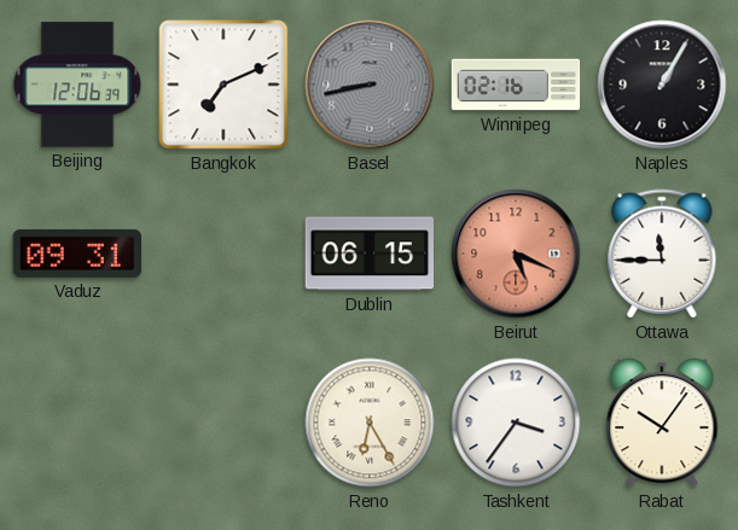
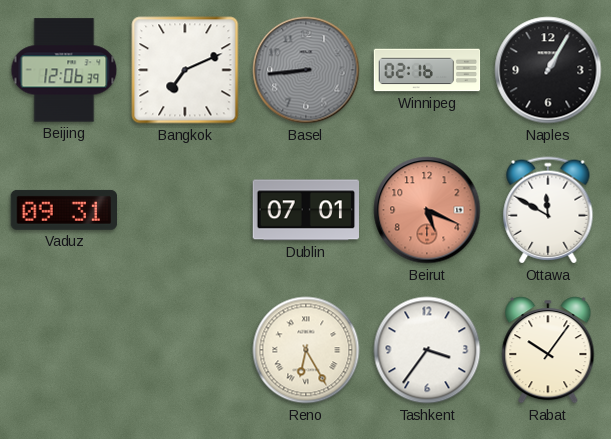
Basel: 8:43 -> 8:44 (306, 70)
Dublin: 06:15 -> 07:01 (306, 210)
Ottawa: 11:45 -> 11:50 (548, 210)
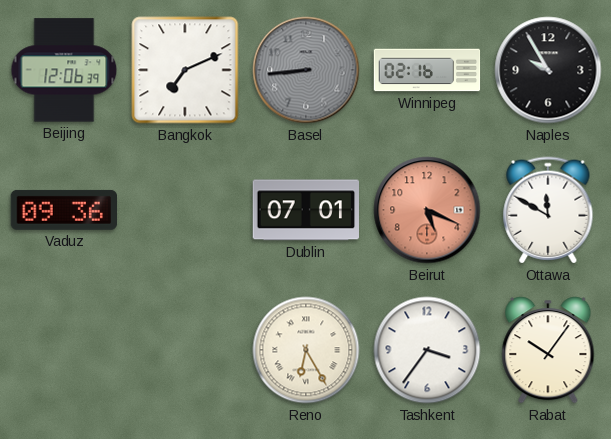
Naples: 1:05 -> 9:55 (548, 70)
Vaduz: 09:31 -> 09:36 (63, 210)
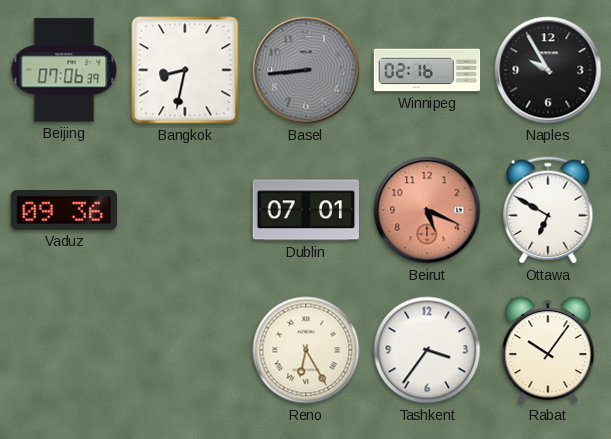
Beijing: 12:06 -> 07:06 (64, 70)
Bangkok: 7:11 -> 8:32 (185, 70)
Ottawa: 11:50 -> 6:50 (548, 210)
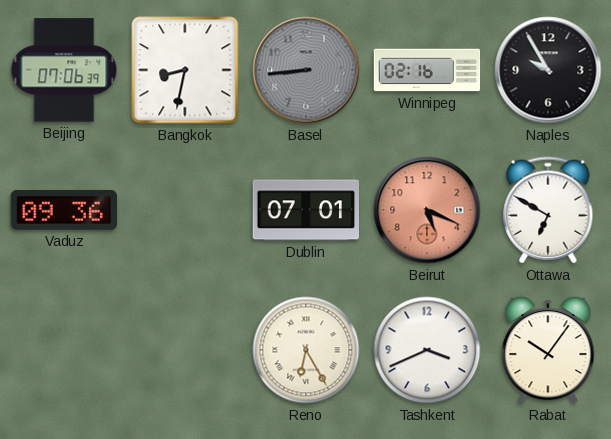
Tashkent: 3:36 -> 3:41 (427, 350)
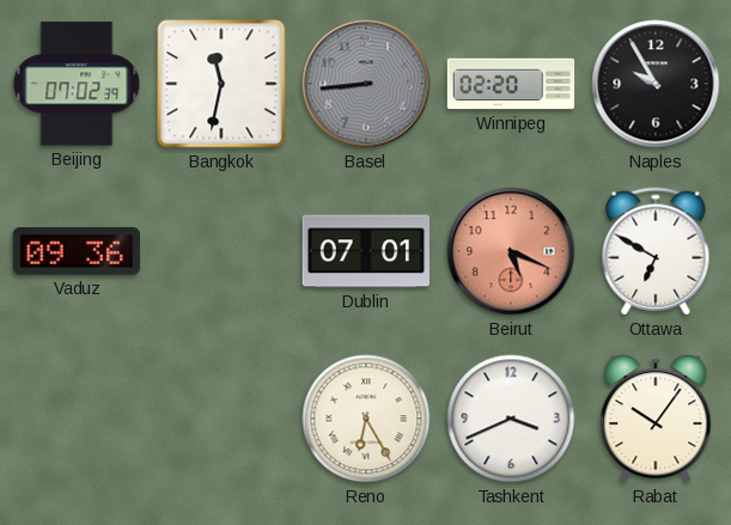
Beijing: 07:06 -> 07:02 (77, 84)
Bangkok: 8:32 -> 11:32 (221, 84)
Winnipeg: 02:16 -> 02:20 (511, 84)
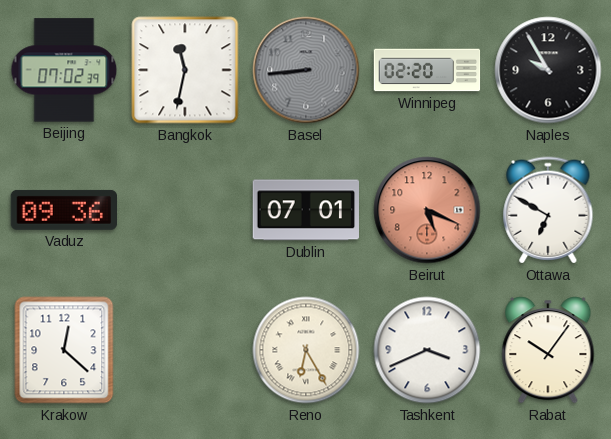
Krakow: none -> 12:22 (64, 350)
